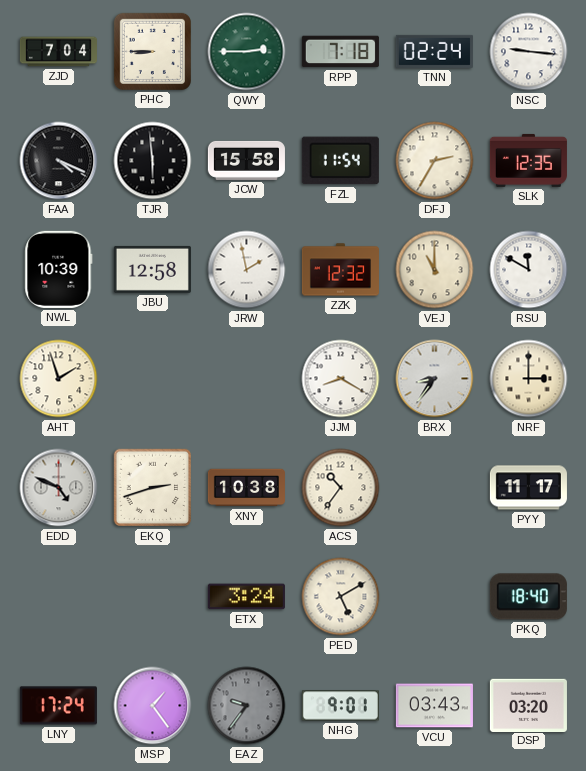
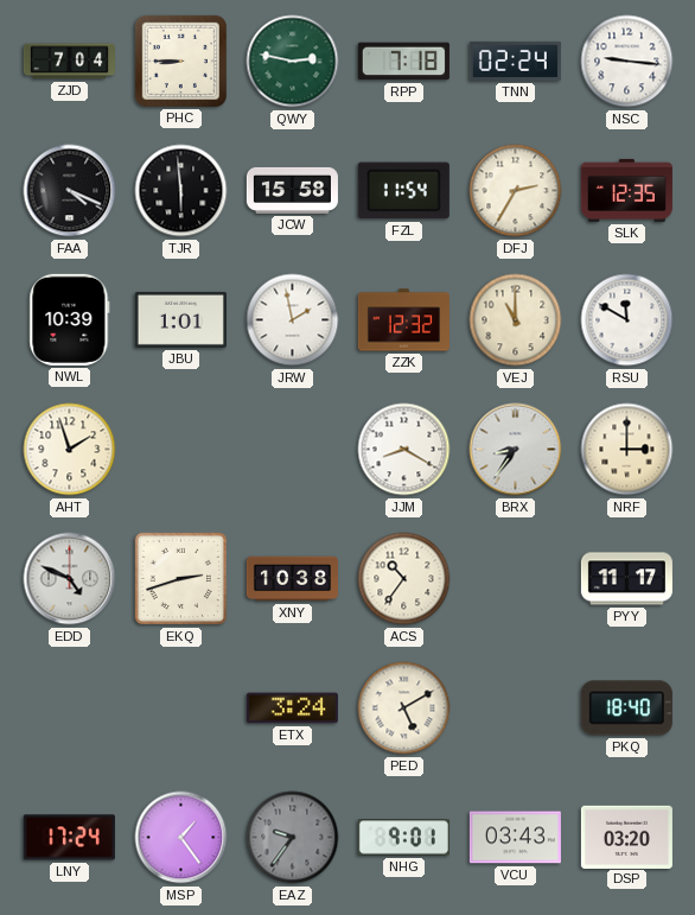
QWY: 2:45 -> 2:47 (293, 62)
JBU: 12:58 -> 1:01 (180, 319)
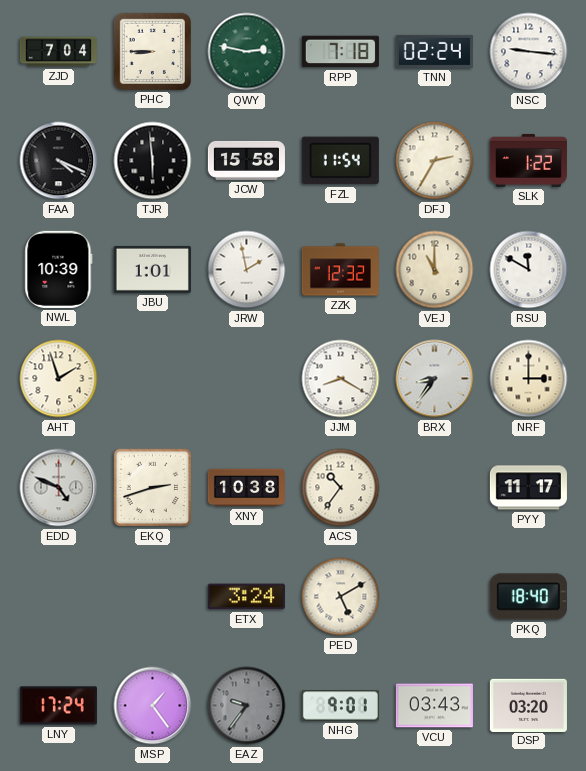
SLK: 12:35 -> 1:22 (528, 160)
